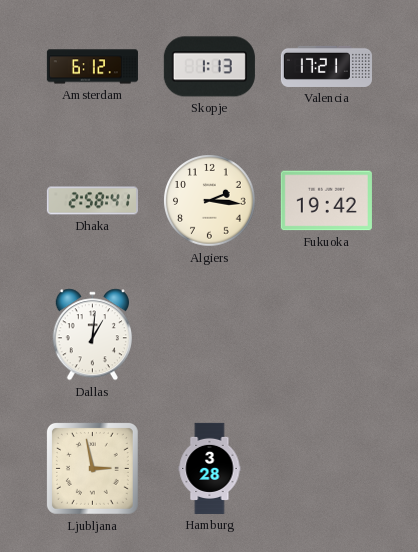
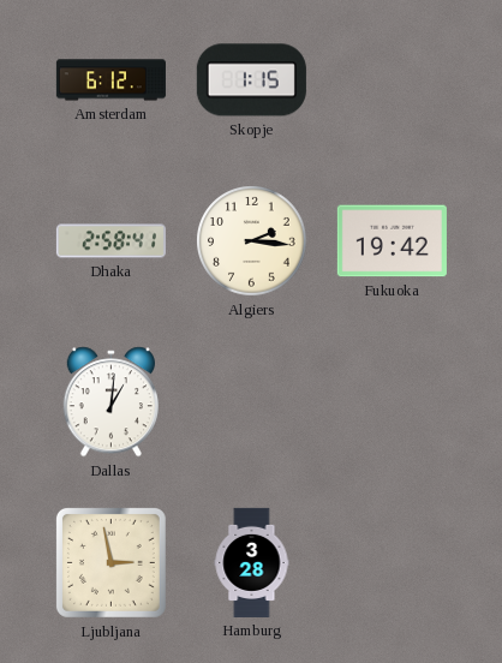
Skopje: 1:13 -> 1:15 (251, 80)
Valencia: 17:21 -> none (326, 66)
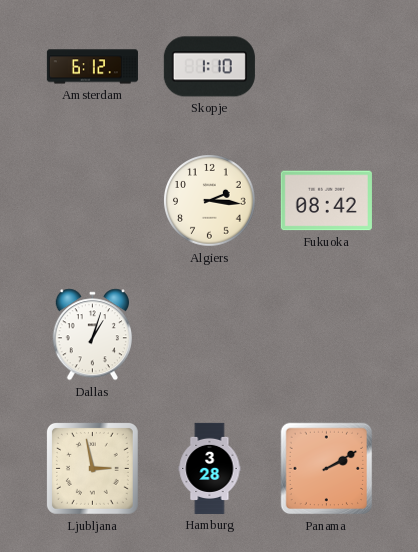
Skopje: 1:15 -> 1:10 (209, 67)
Dhaka: 2:58 -> none (110, 241)
Fukuoka: 19:42 -> 08:42 (326, 201)
Dallas: 1:01 -> 1:03 (92, 335)
Panama: none -> 2:10 (327, 469)
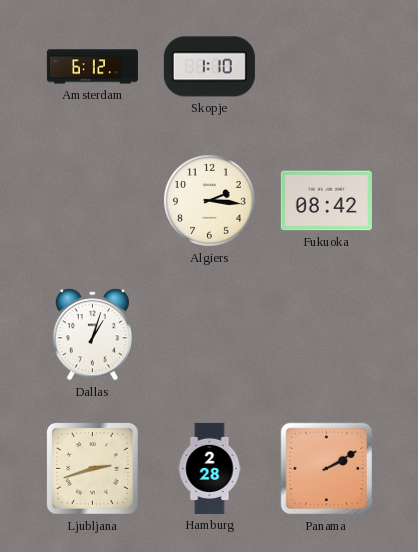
Ljubljana: 2:58 -> 2:42 (92, 468)
Hamburg: 3:28 -> 2:28 (210, 468)
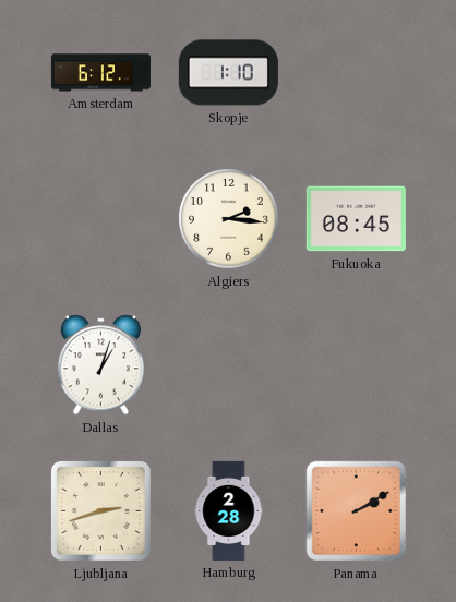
Fukuoka: 08:42 -> 08:45 (356, 219)
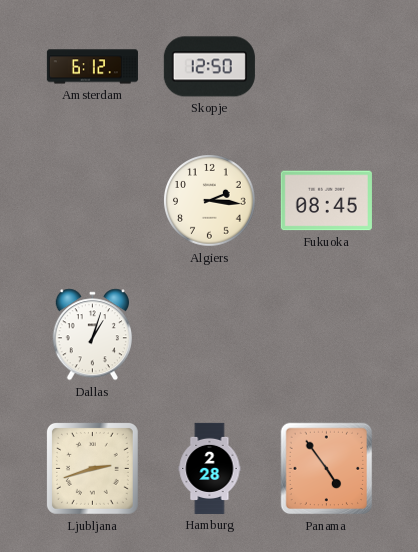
Skopje: 1:10 -> 12:50 (209, 67)
Panama: 2:10 -> 4:54 (327, 469)
